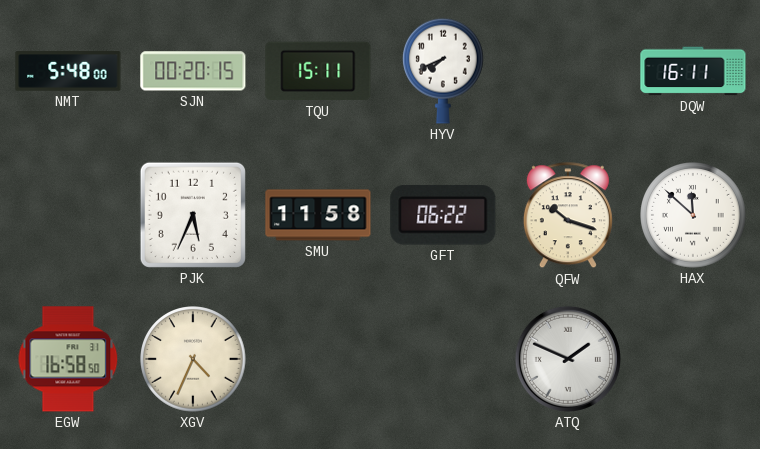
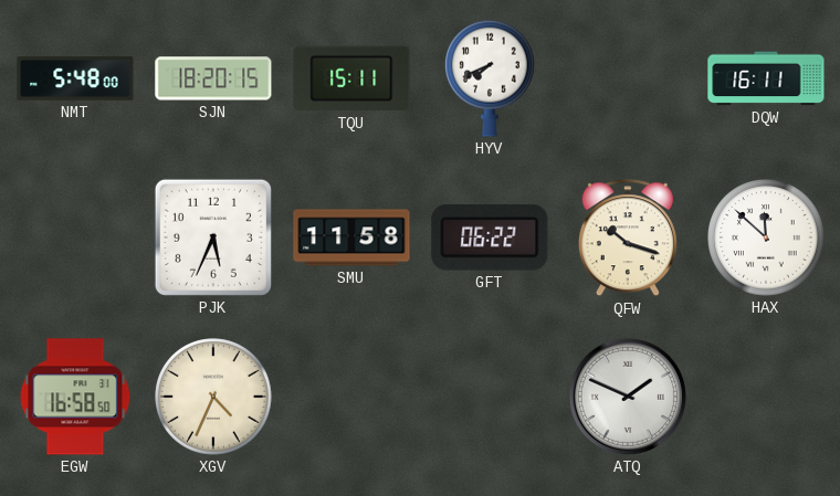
SJN: 00:20 -> 18:20 (213, 78)
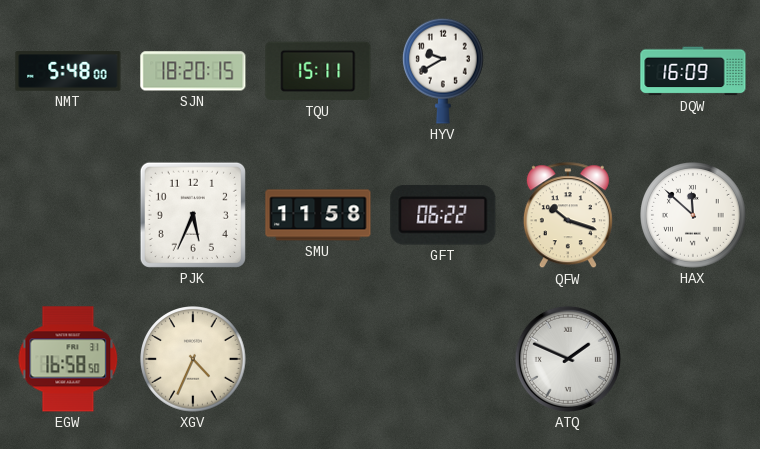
HYV: 7:41 -> 9:40 (444, 71)
DQW: 16:11 -> 16:09 (693, 71)
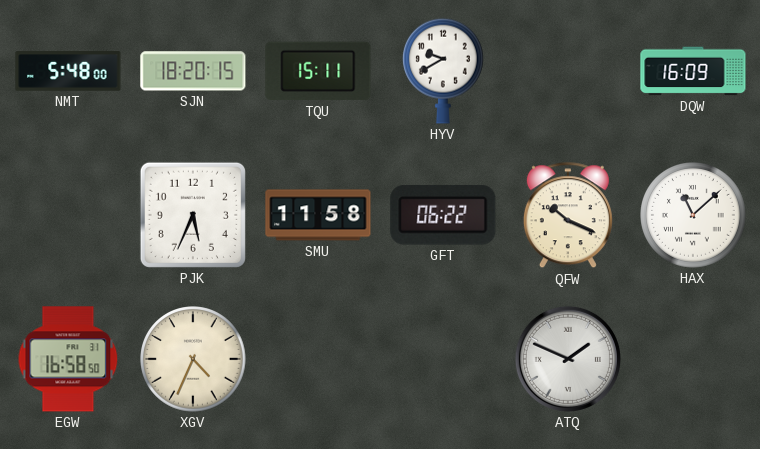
QFW: 10:18 -> 10:19 (568, 216)
HAX: 11:52 -> 11:08 (693, 215)
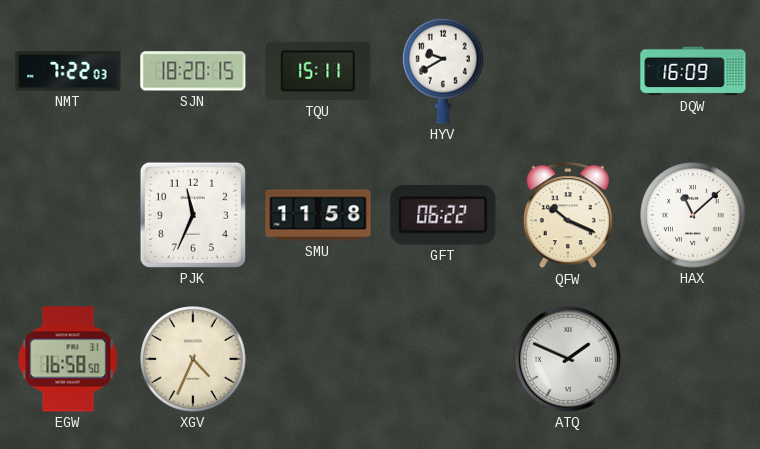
NMT: 5:48 -> 7:22 (68, 71)
PJK: 5:34 -> 11:34 (193, 215)
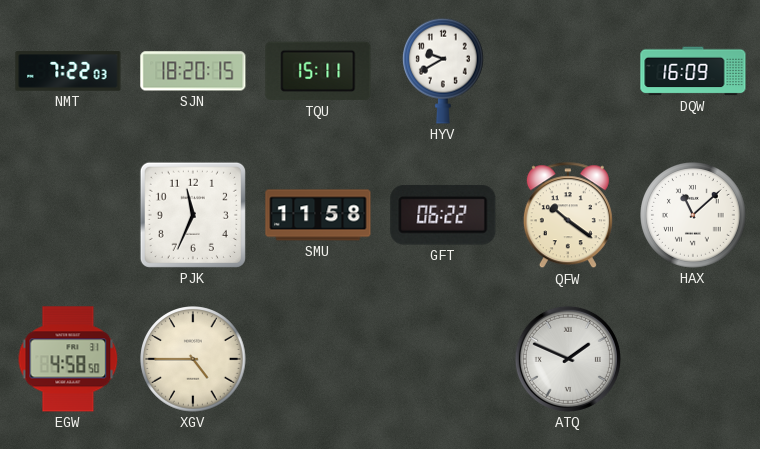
QFW: 10:19 -> 10:21 (568, 216)
EGW: 16:58 -> 4:58 (68, 359)
XGV: 4:34 -> 4:45 (193, 359)
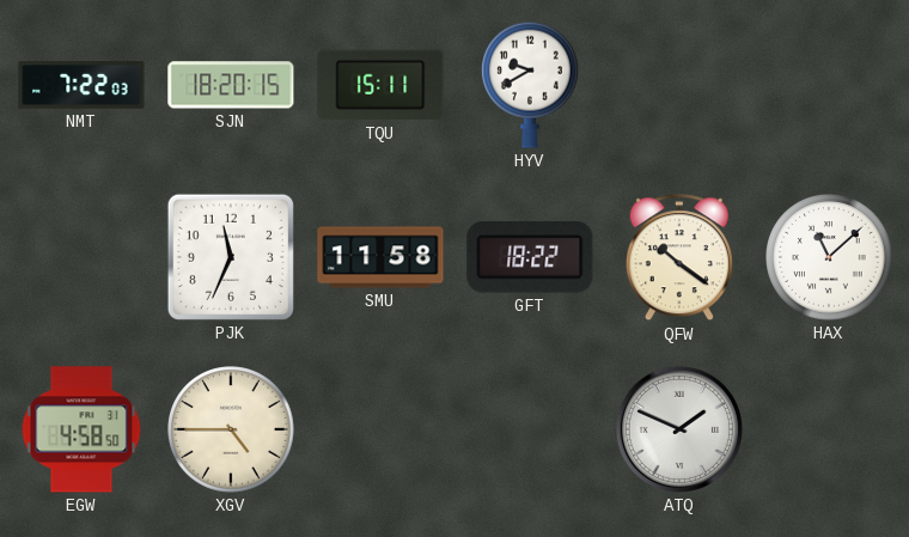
DQW: 16:09 -> none (693, 71)
GFT: 06:22 -> 18:22 (530, 257)
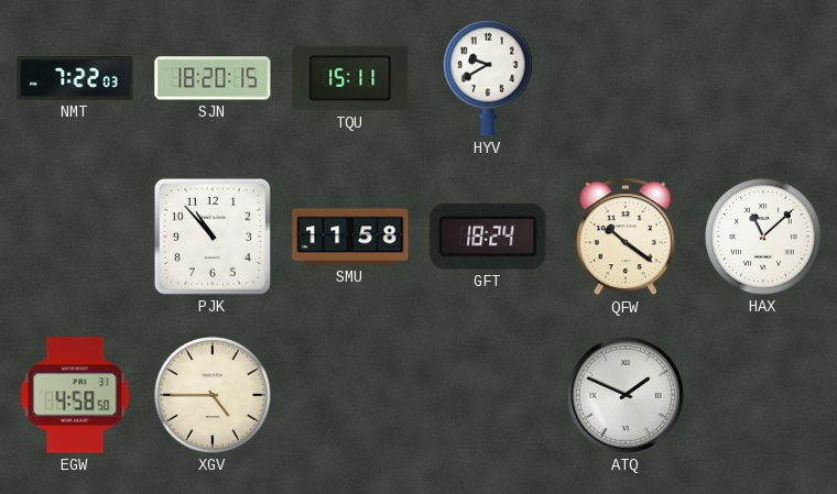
PJK: 11:34 -> 10:53 (213, 237)
GFT: 18:22 -> 18:24 (488, 237)
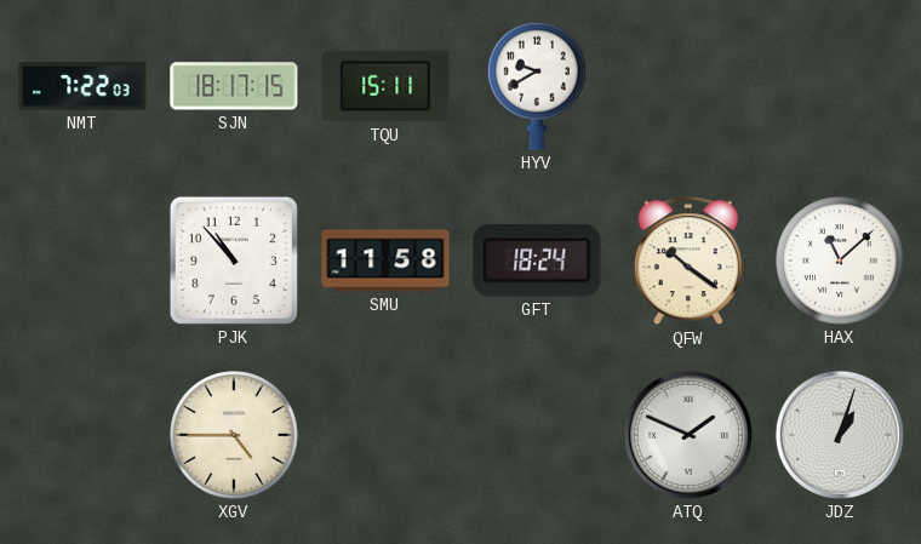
SJN: 18:20 -> 18:17 (234, 86)
EGW: 4:58 -> none (75, 395)
JDZ: none -> 1:03 (840, 435)
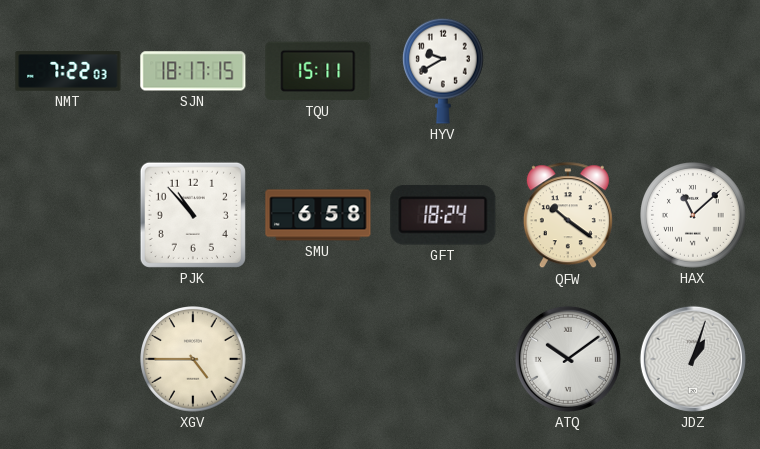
SMU: 11:58 -> 6:58 (318, 215)
ATQ: 1:49 -> 10:09 (568, 359)
